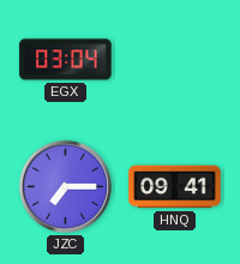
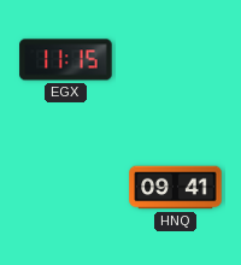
EGX: 03:04 -> 11:15 (66, 60)
JZC: 7:15 -> none (65, 186)
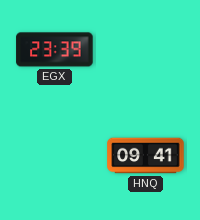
EGX: 11:15 -> 23:39 (55, 50)
